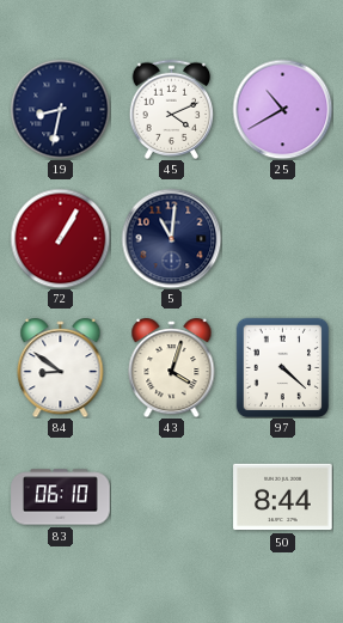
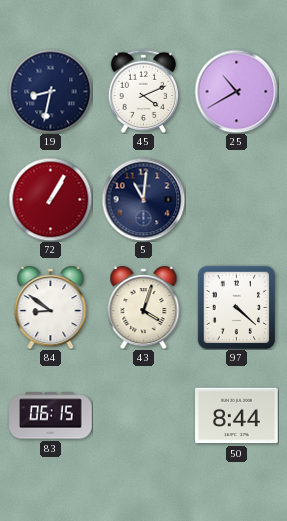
83: 06:10 -> 06:15 (51, 416)
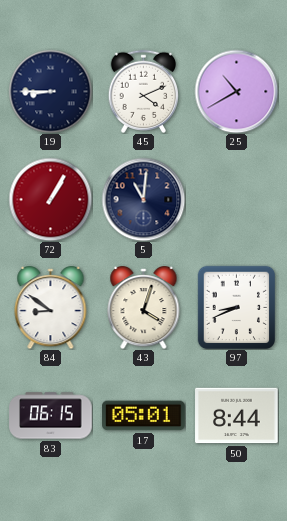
19: 8:32 -> 8:45 (50, 91)
97: 4:22 -> 8:41 (237, 307)
17: none -> 05:01 (144, 416)
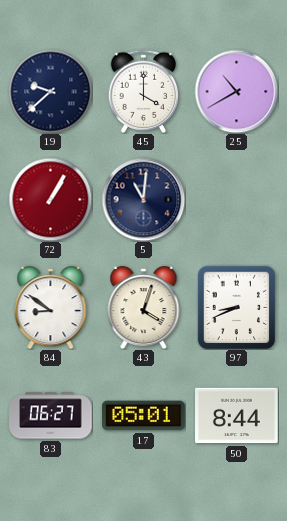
19: 8:45 -> 9:38 (50, 91)
45: 4:11 -> 4:00 (144, 91)
83: 06:15 -> 06:27 (51, 416)
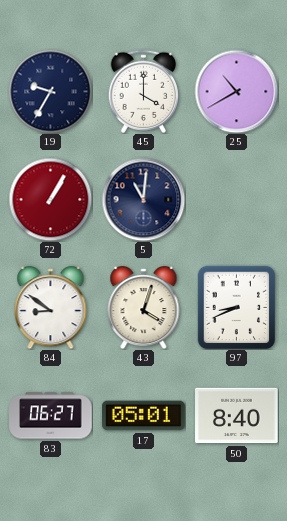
19: 9:38 -> 9:35 (50, 91)
50: 8:44 -> 8:40 (237, 416)
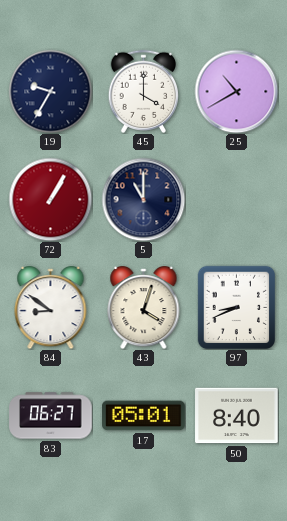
5: 11:01 -> 11:00 (143, 199)
